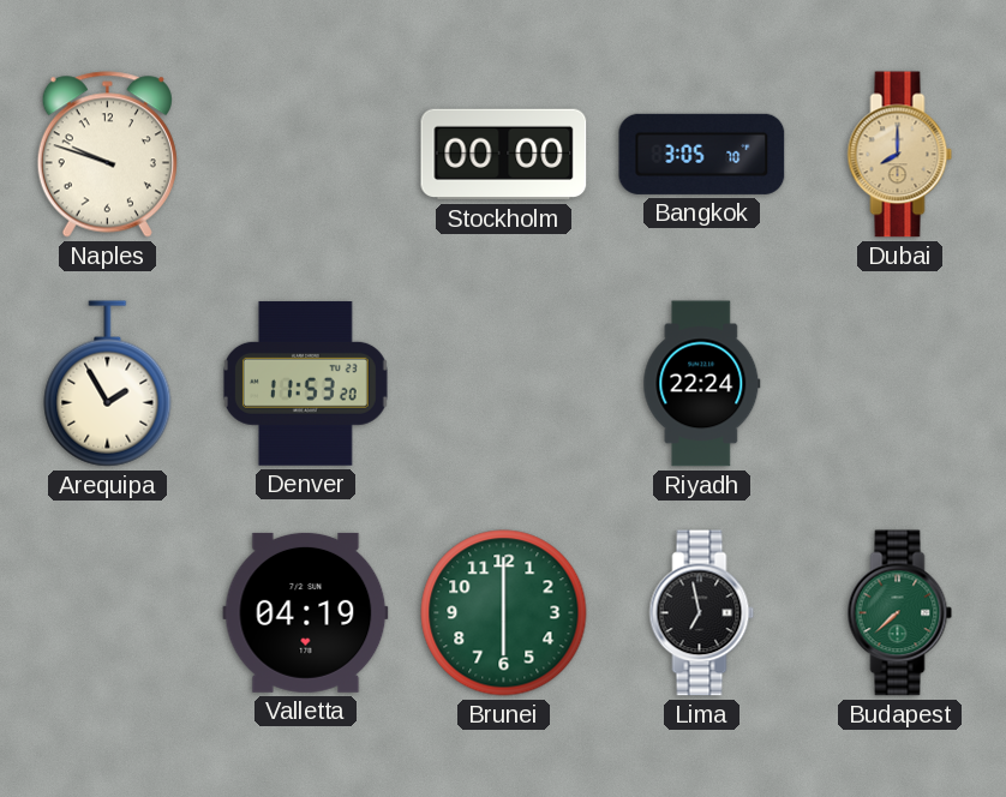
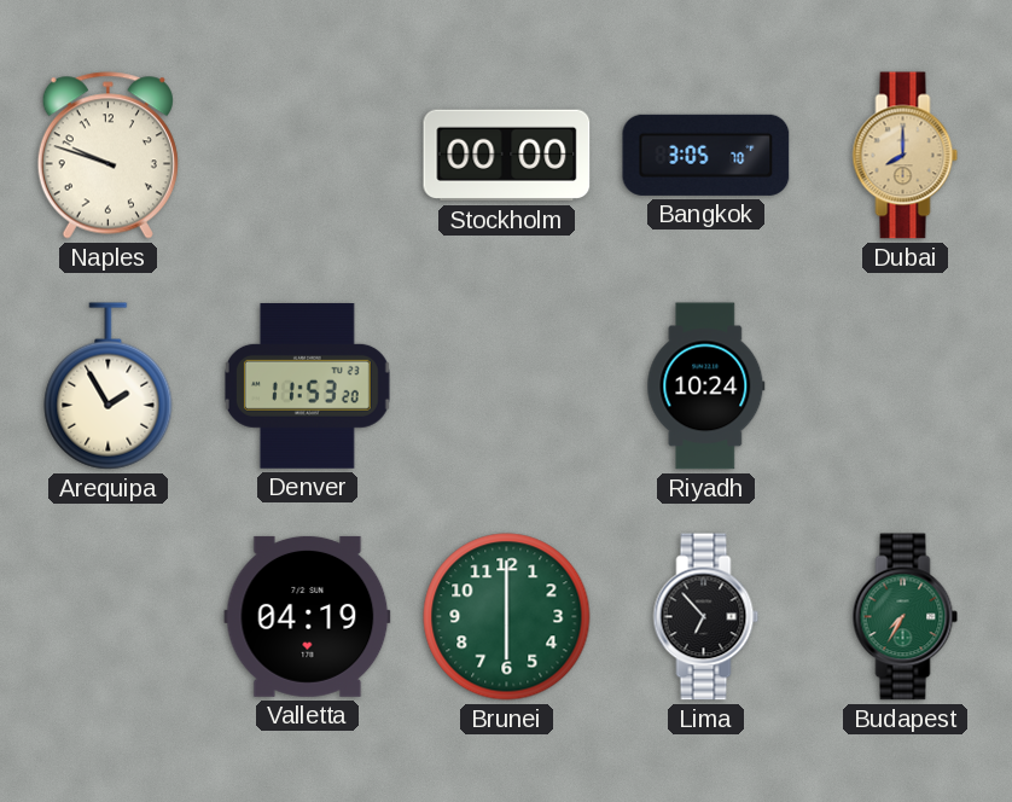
Riyadh: 22:24 -> 10:24 (706, 387)
Lima: 6:58 -> 6:53 (706, 617)
Budapest: 7:38 -> 7:35 (906, 617)
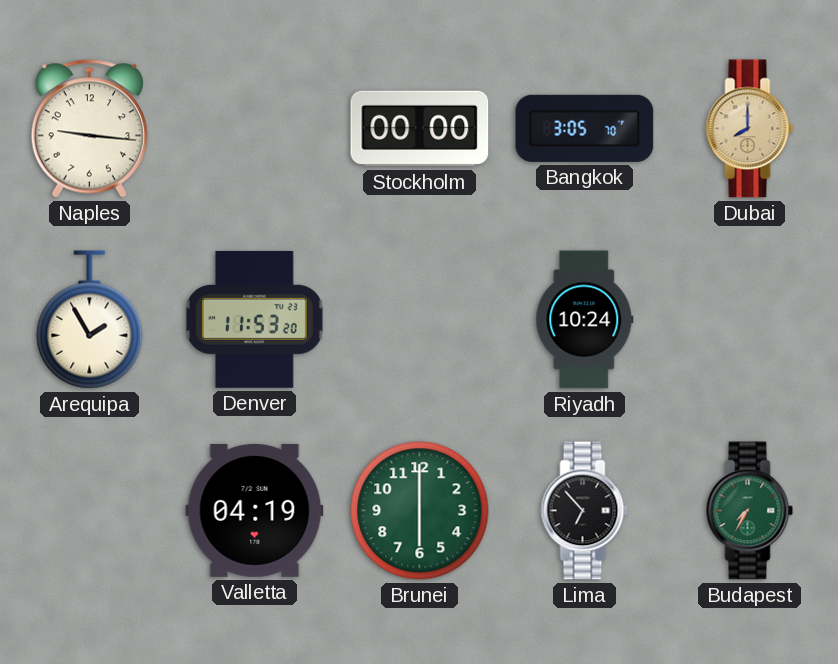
Naples: 9:48 -> 9:16 (89, 129)
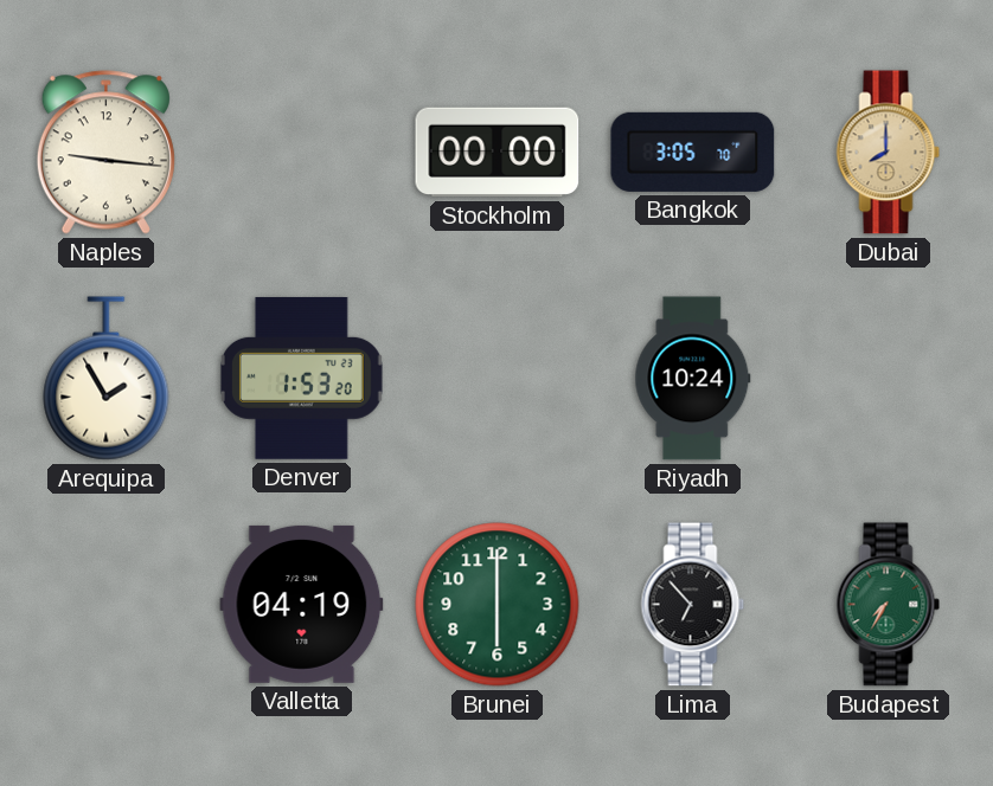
Denver: 11:53 -> 1:53 (301, 378)
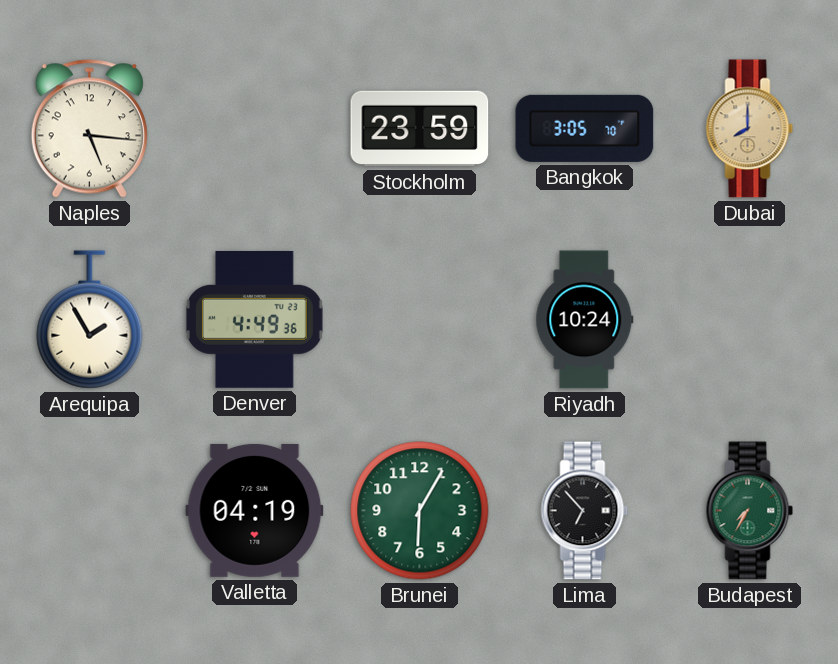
Naples: 9:16 -> 5:16 (89, 129)
Stockholm: 00:00 -> 23:59 (420, 129)
Denver: 1:53 -> 4:49 (254, 319)
Brunei: 6:00 -> 6:05 (420, 511)
